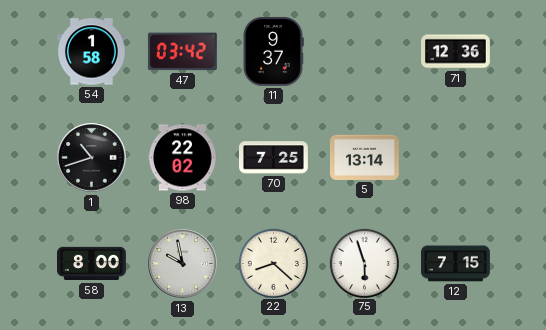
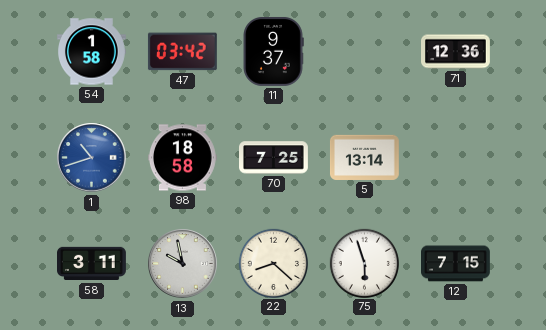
1 dial: black -> blue (92, 158)
98: 22:02 -> 18:58 (183, 158)
58: 8:00 -> 3:11 (92, 264)
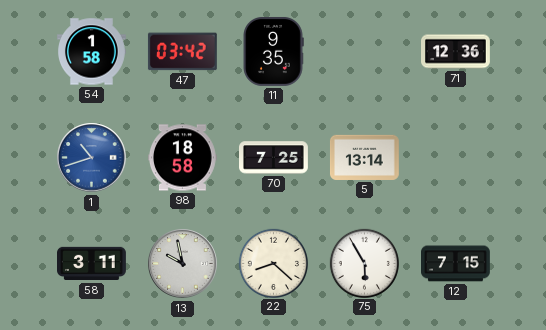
11: 9:37 -> 9:35 (273, 51)
75: 5:57 -> 5:55 (364, 263)
